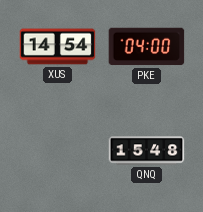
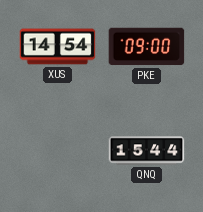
PKE: 04:00 -> 09:00 (147, 47)
QNQ: 15:48 -> 15:44 (147, 151)
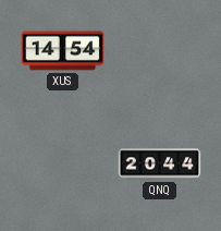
PKE: 09:00 -> none (147, 47)
QNQ: 15:44 -> 20:44 (160, 165)
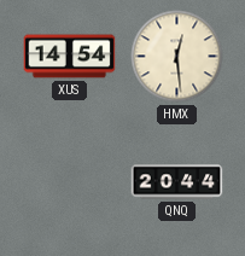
HMX: none -> 12:29 (177, 57)
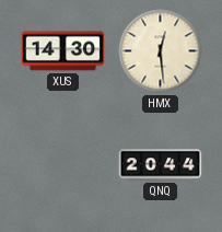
XUS: 14:54 -> 14:30 (63, 51)
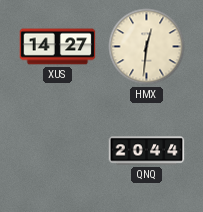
XUS: 14:30 -> 14:27 (58, 47)
HMX: 12:29 -> 12:31 (147, 47)
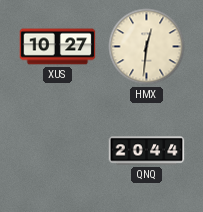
XUS: 14:27 -> 10:27 (58, 47)
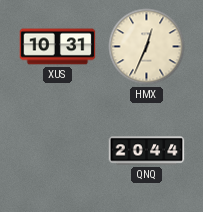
XUS: 10:27 -> 10:31 (58, 47)
HMX: 12:31 -> 12:34 (147, 47)
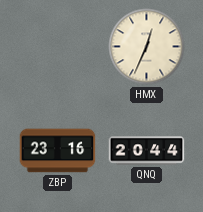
XUS: 10:31 -> none (58, 47)
ZBP: none -> 23:16 (58, 151)
